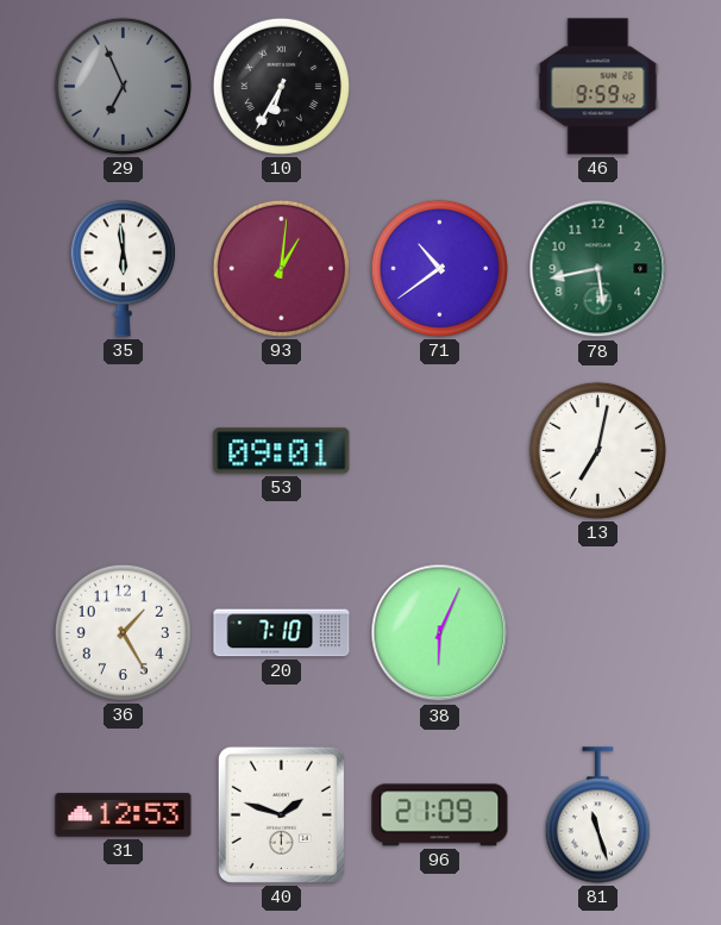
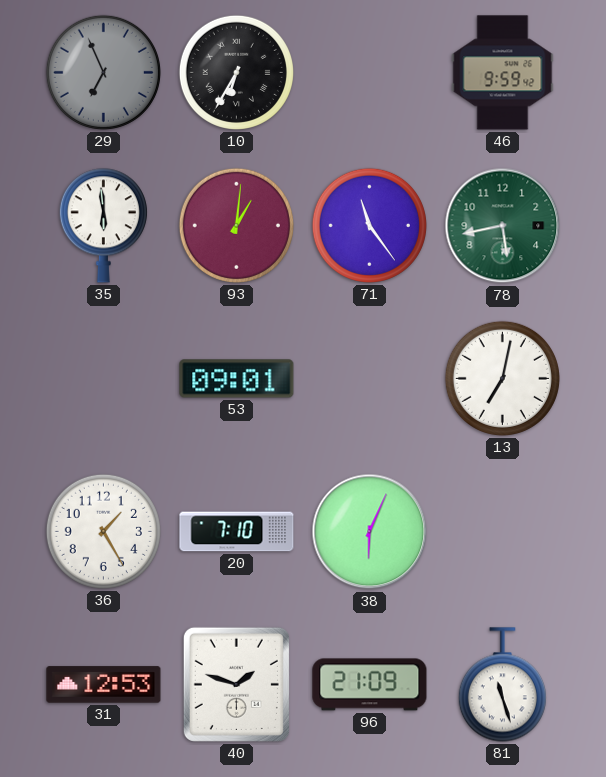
71: 10:39 -> 11:24 (369, 225)
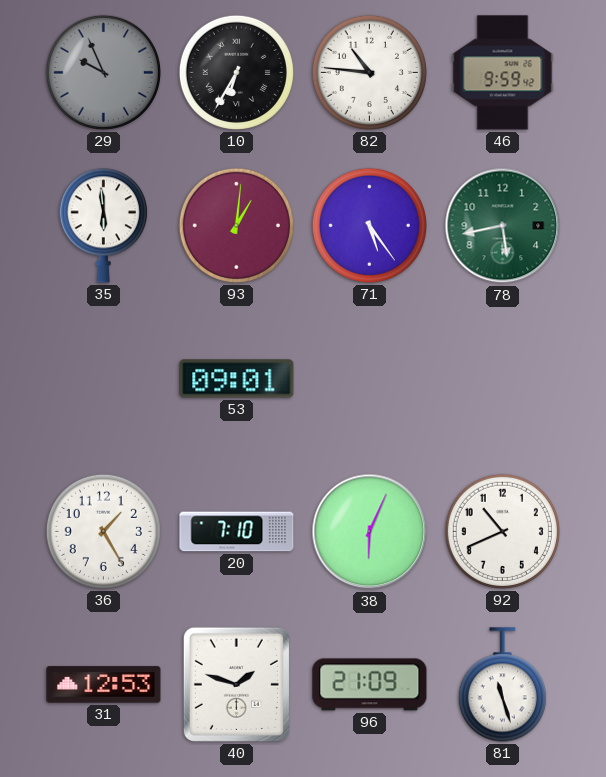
29: 6:56 -> 9:56 (103, 72)
82: none -> 10:46 (369, 72)
71: 11:24 -> 5:24 (369, 225)
13: 7:02 -> none (502, 378)
92: none -> 10:41 (502, 531)
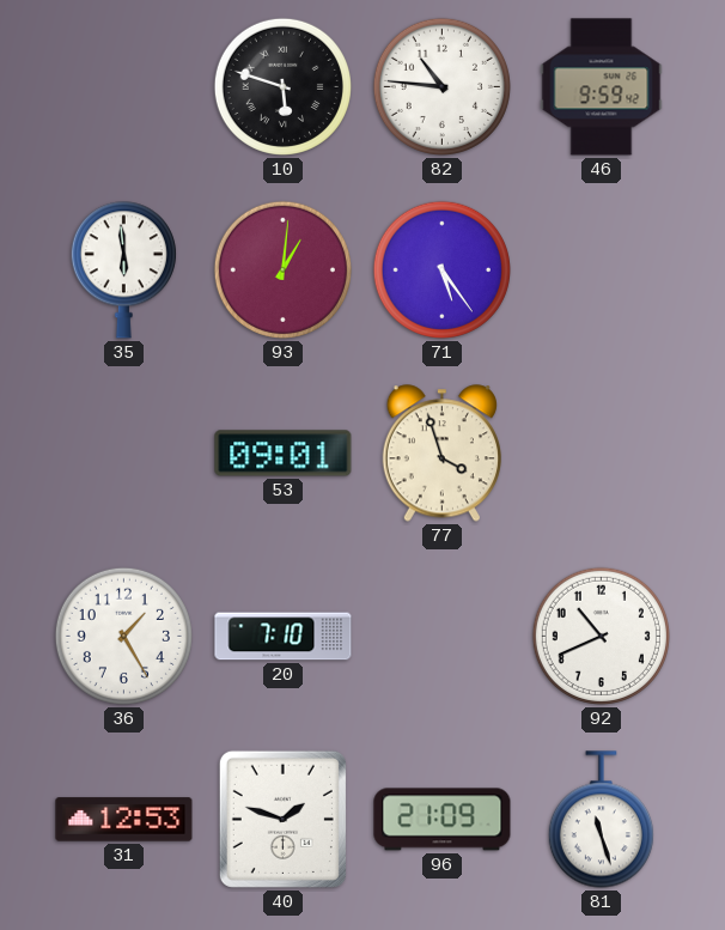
29: 9:56 -> none (103, 72)
10: 6:35 -> 5:48 (282, 86)
78: 5:43 -> none (503, 226)
77: none -> 3:57 (441, 454)
38: 6:04 -> none (370, 532)
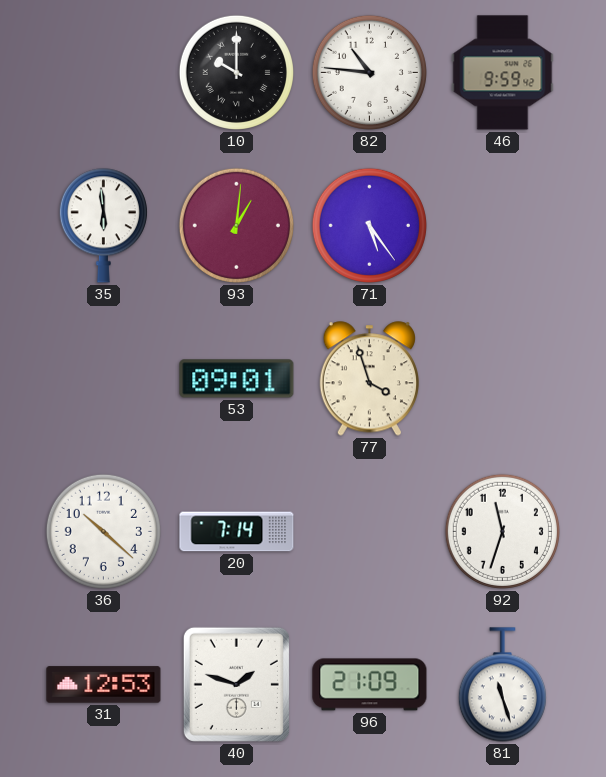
10: 5:48 -> 10:00 (236, 72)
36: 1:25 -> 10:22 (103, 531)
20: 7:10 -> 7:14 (237, 532)
92: 10:41 -> 11:33 (502, 531)
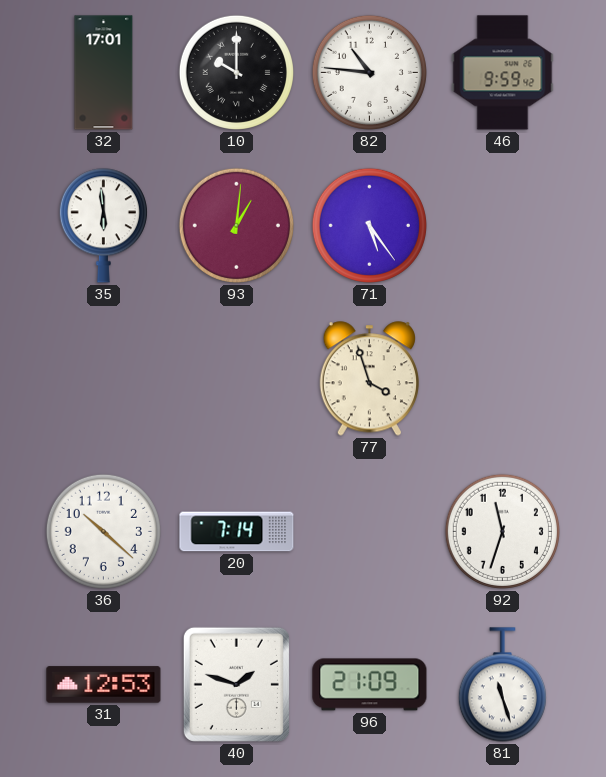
32: none -> 17:01 (104, 73)
53: 09:01 -> none (237, 379)
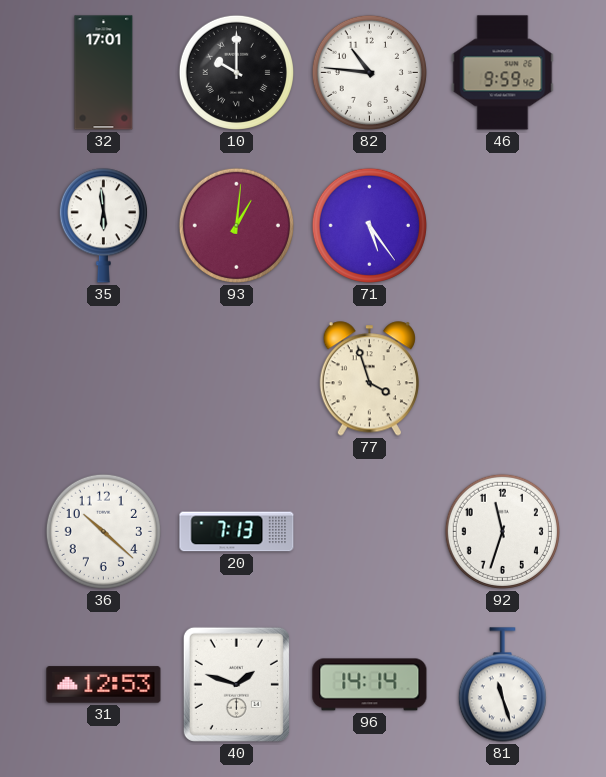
20: 7:14 -> 7:13 (237, 532)
96: 21:09 -> 14:14 (370, 685)
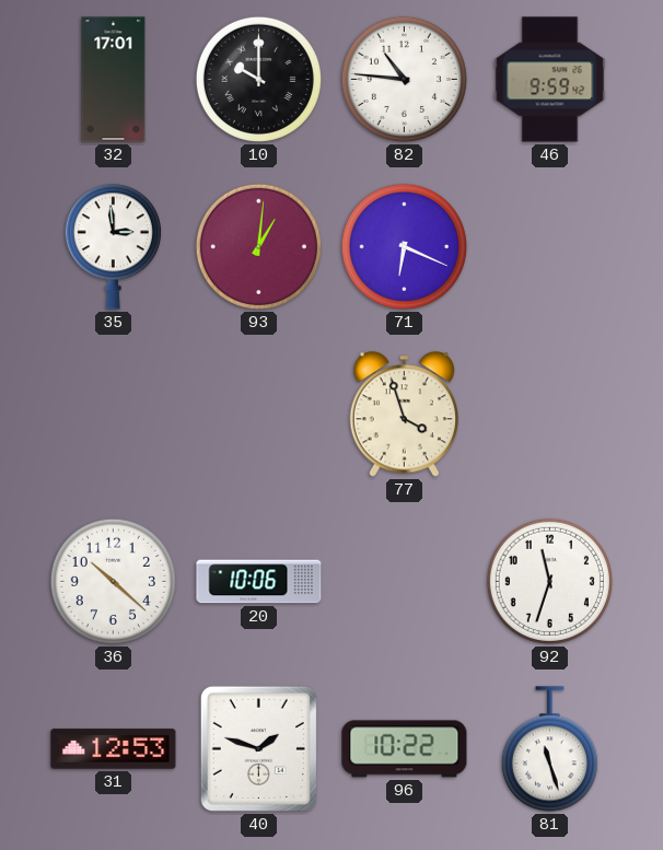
35: 5:59 -> 2:59 (113, 247)
71: 5:24 -> 6:19 (404, 246)
20: 7:13 -> 10:06 (259, 582)
96: 14:14 -> 10:22 (405, 749)
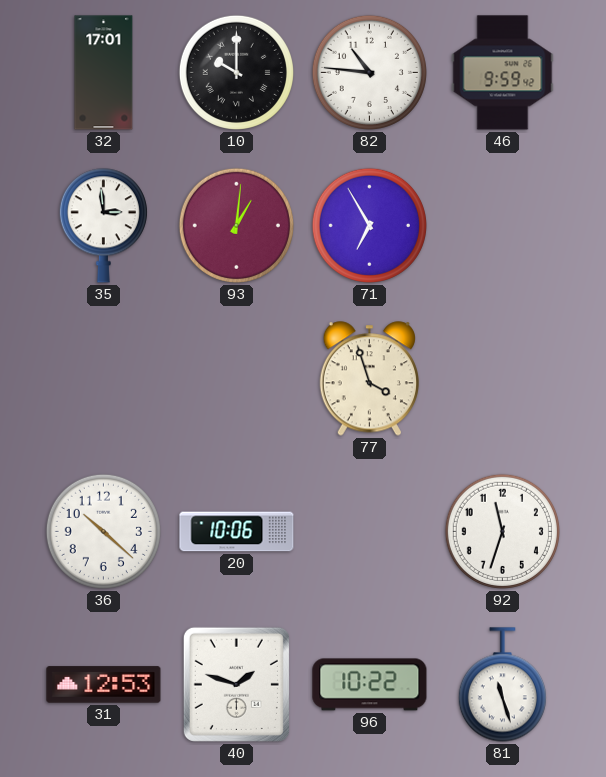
71: 6:19 -> 6:55 (369, 225)
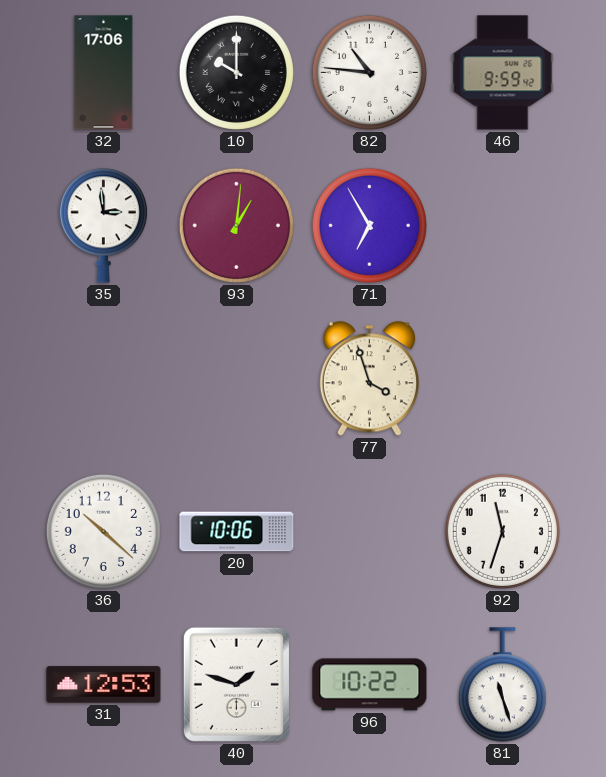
32: 17:01 -> 17:06 (104, 73)
